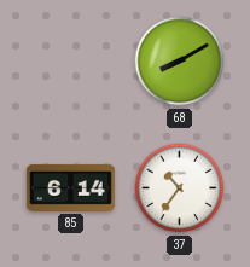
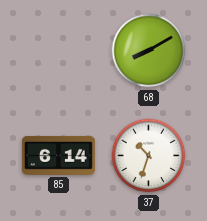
37: 10:36 -> 10:33 (149, 156)
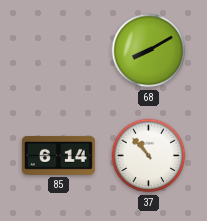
37: 10:33 -> 10:53 (149, 156)
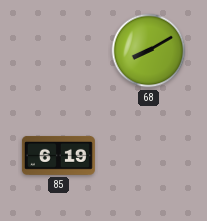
85: 6:14 -> 6:19 (58, 155)
37: 10:53 -> none (149, 156)
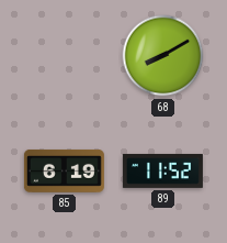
89: none -> 11:52 (162, 170)
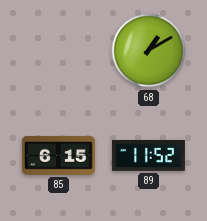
68: 8:10 -> 1:10 (149, 51)
85: 6:19 -> 6:15 (58, 155)
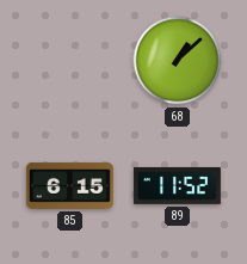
68: 1:10 -> 1:08 (178, 61)
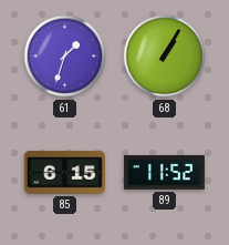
61: none -> 1:33 (65, 57)
68: 1:08 -> 1:05 (165, 57)
